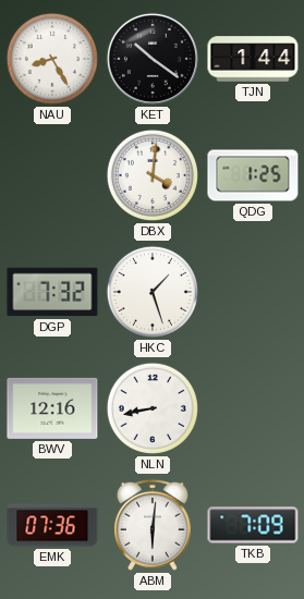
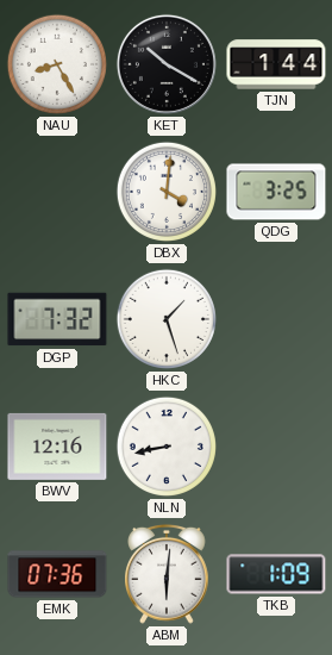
KET: 10:21 -> 10:20 (167, 64)
QDG: 1:25 -> 3:25 (276, 192)
TKB: 7:09 -> 1:09 (276, 574)
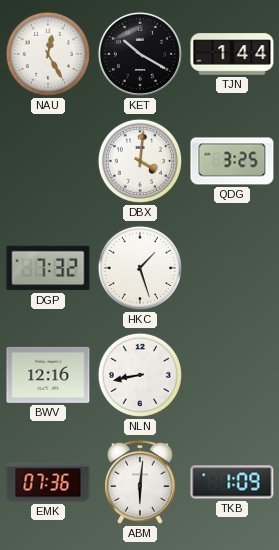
NAU: 8:25 -> 12:25 (48, 54)
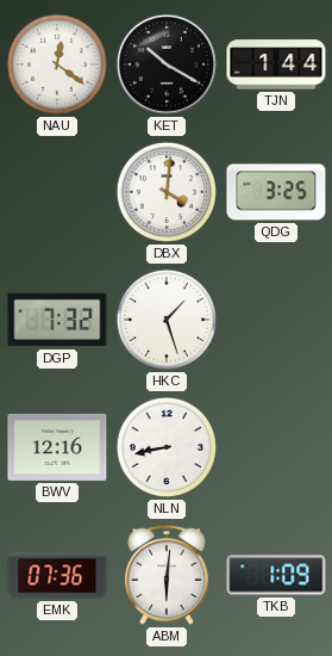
NAU: 12:25 -> 12:21 (57, 64)
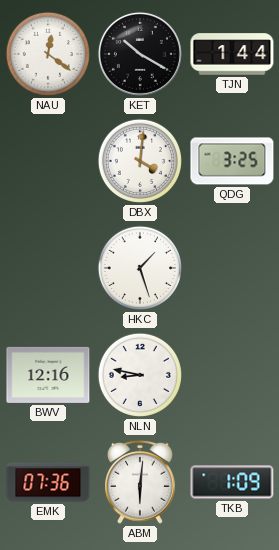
DGP: 7:32 -> none (57, 320)
NLN: 8:43 -> 8:47 (140, 375)
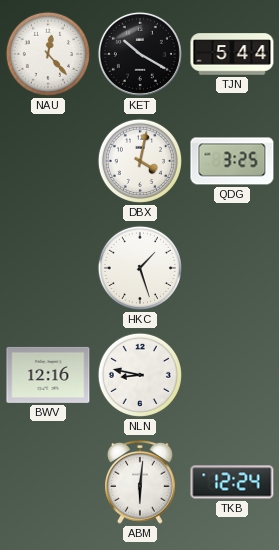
NAU: 12:21 -> 12:23 (48, 54)
TJN: 1:44 -> 5:44 (232, 54)
DBX: 4:01 -> 4:02 (140, 161)
EMK: 07:36 -> none (48, 482)
TKB: 1:09 -> 12:24 (232, 482)
